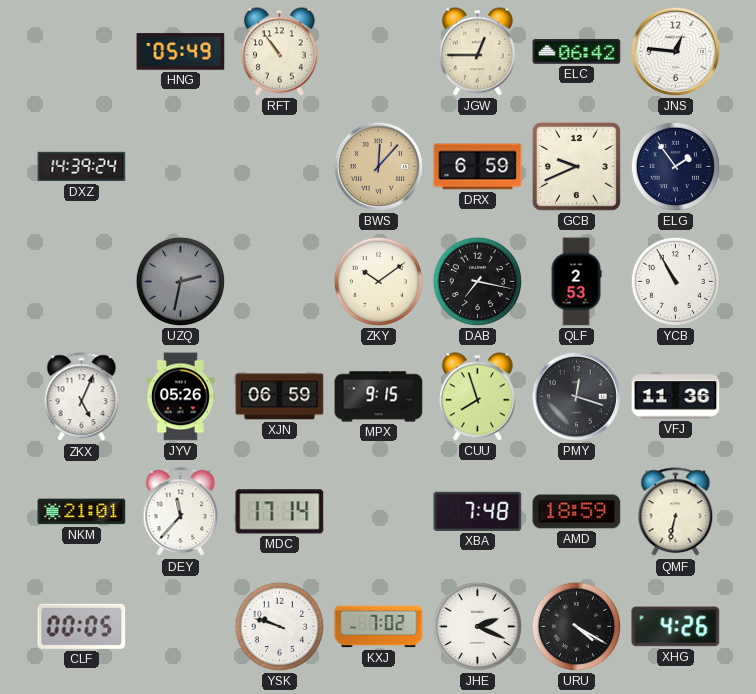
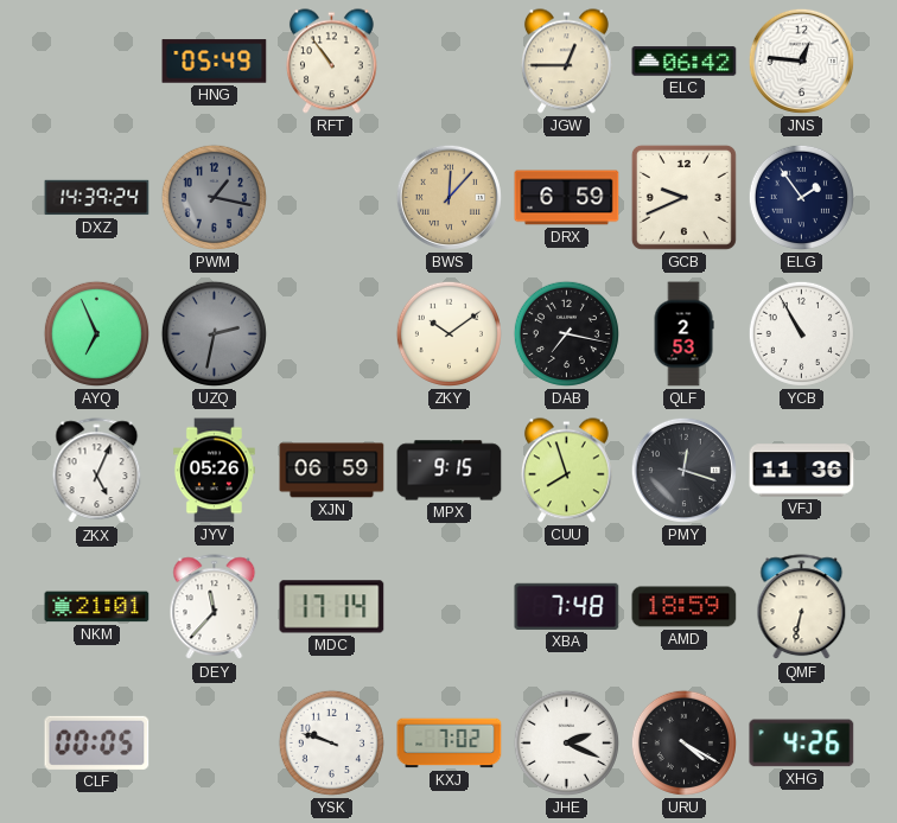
PWM: none -> 1:17 (214, 197)
AYQ: none -> 6:56 (96, 333)
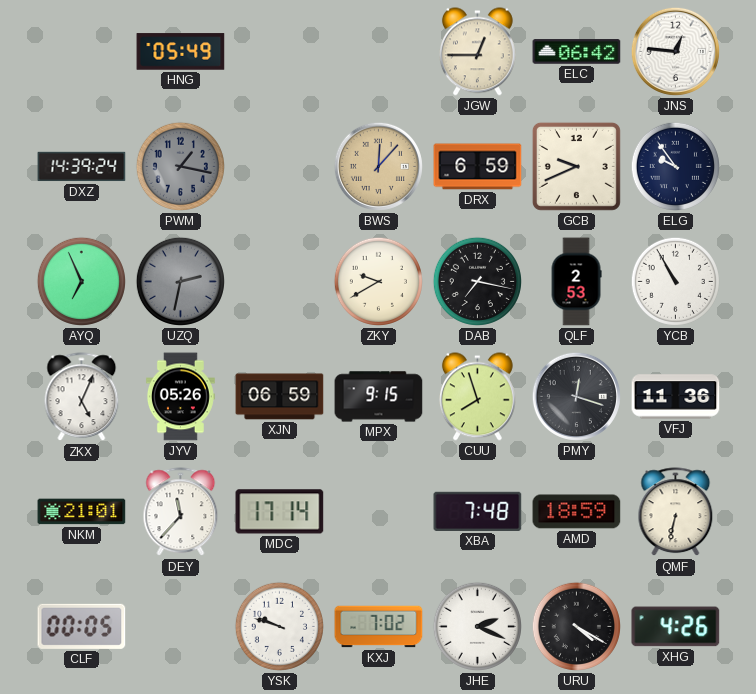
RFT: 10:54 -> none (331, 62)
ELG: 1:54 -> 9:54 (675, 166)
ZKY: 10:09 -> 9:40 (378, 281)
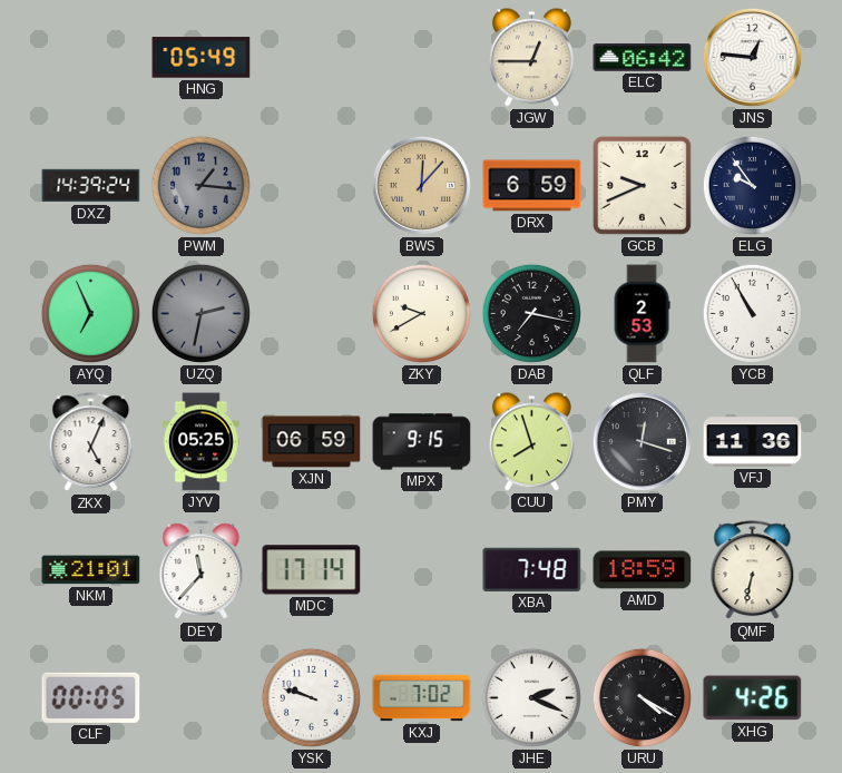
PWM: 1:17 -> 1:16 (200, 185)
JYV: 05:26 -> 05:25 (200, 442)
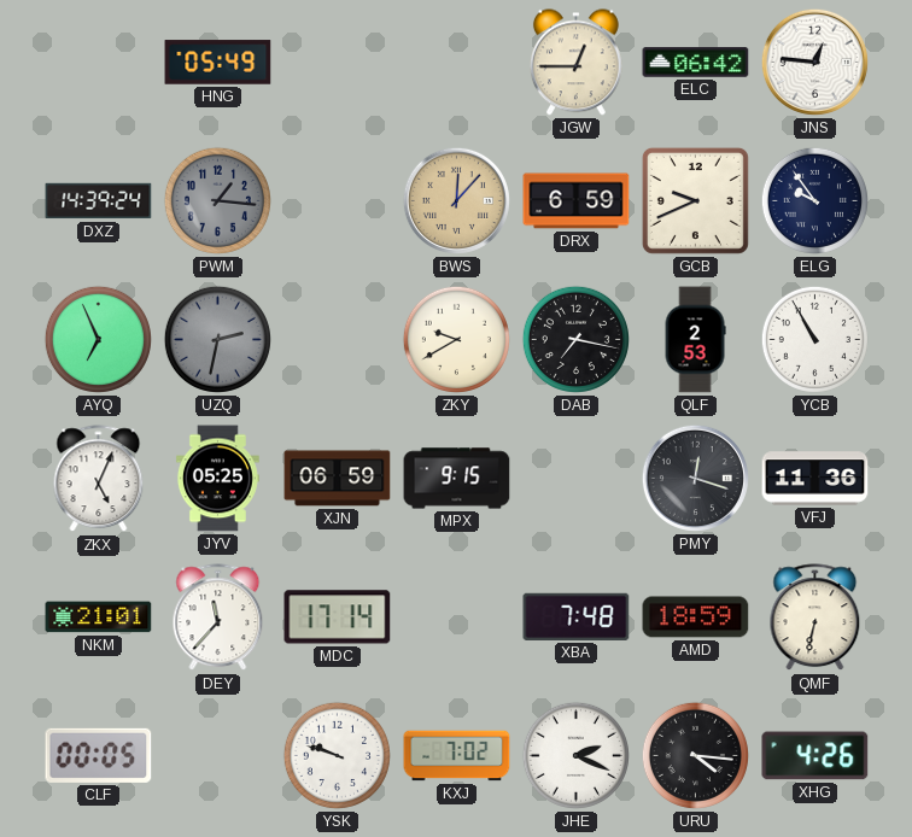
CUU: 7:57 -> none (531, 442)
URU: 4:20 -> 4:16 (695, 755)
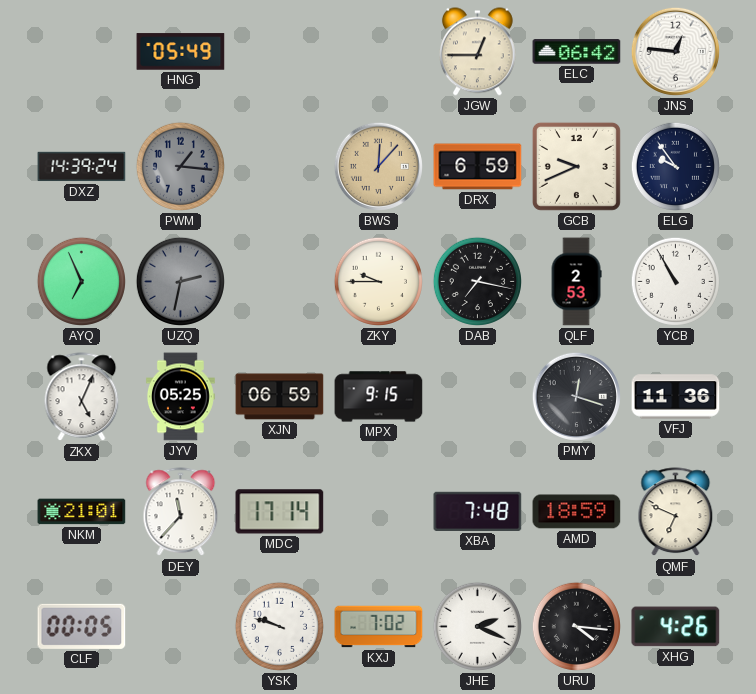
ZKY: 9:40 -> 9:45 (378, 281)
QMF: 6:32 -> 6:49 (676, 512)
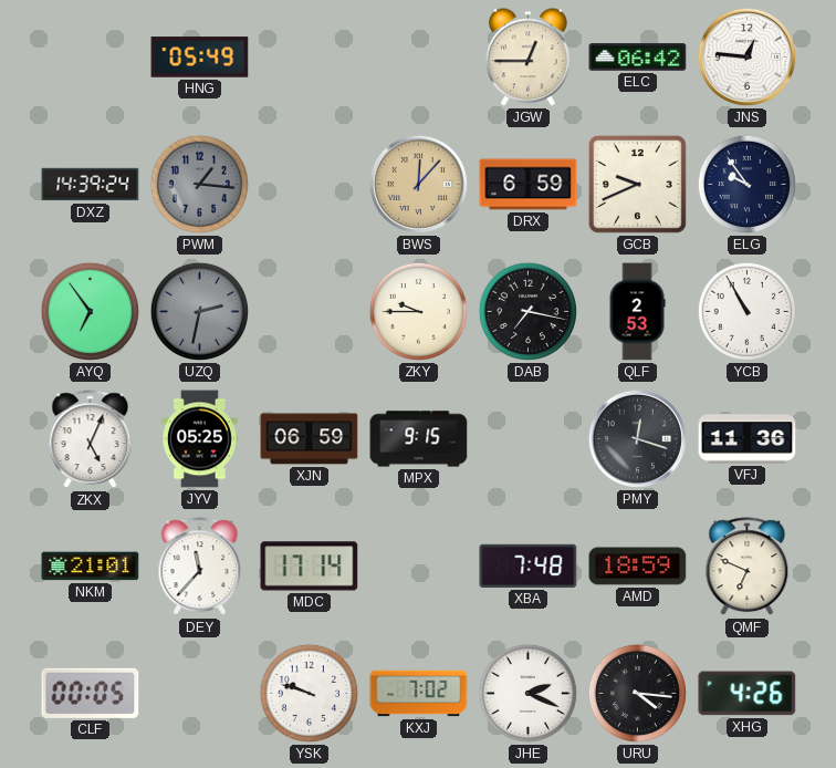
AYQ: 6:56 -> 6:54 (90, 311)
